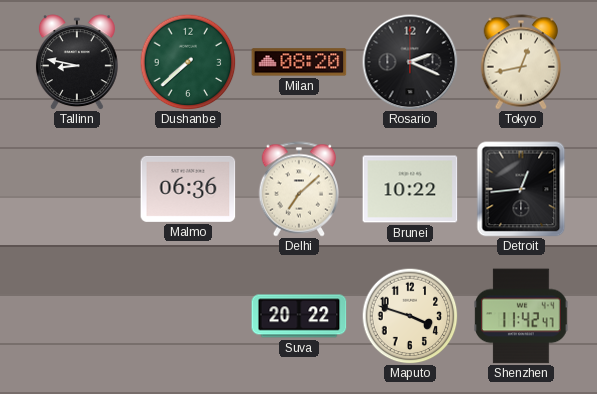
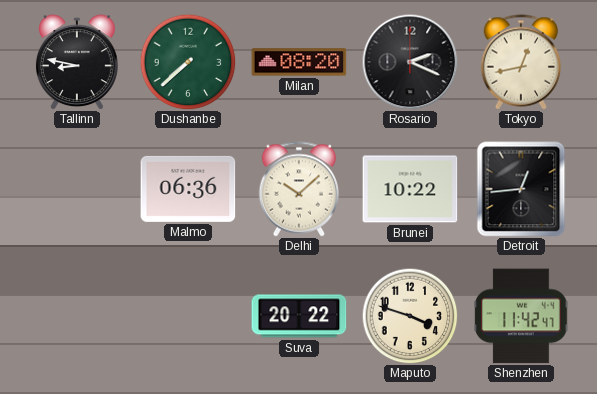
Delhi: 7:08 -> 10:08 (299, 189)
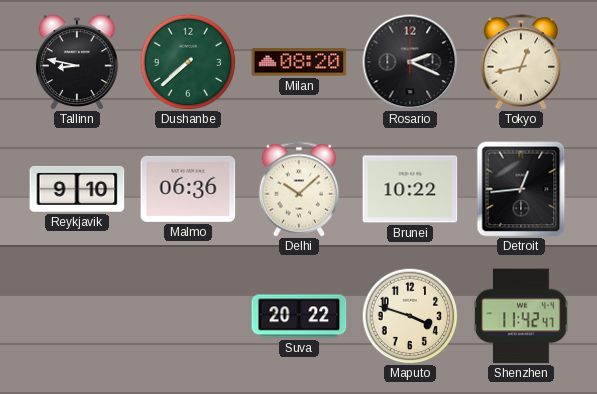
Reykjavik: none -> 9:10 (77, 189)
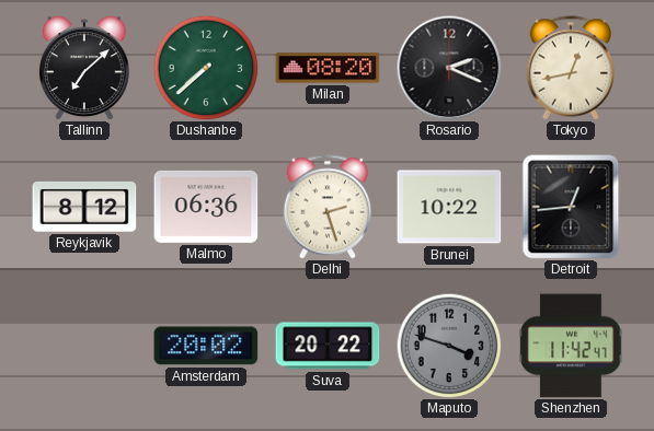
Tallinn: 8:47 -> 7:08 (84, 68)
Reykjavik: 9:10 -> 8:12 (84, 207)
Delhi: 10:08 -> 2:27 (328, 207)
Amsterdam: none -> 20:02 (206, 346)
Maputo dial: cream -> grey (449, 346)
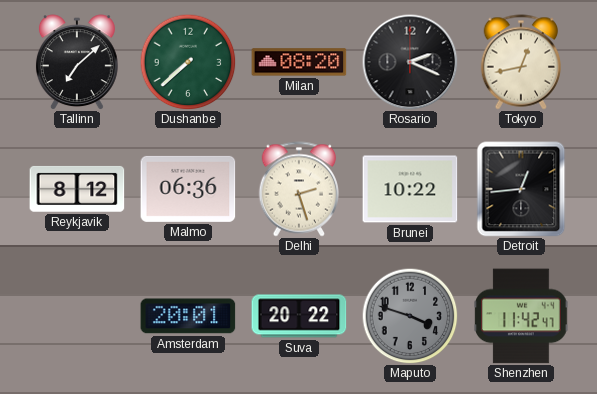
Amsterdam: 20:02 -> 20:01 (188, 316)
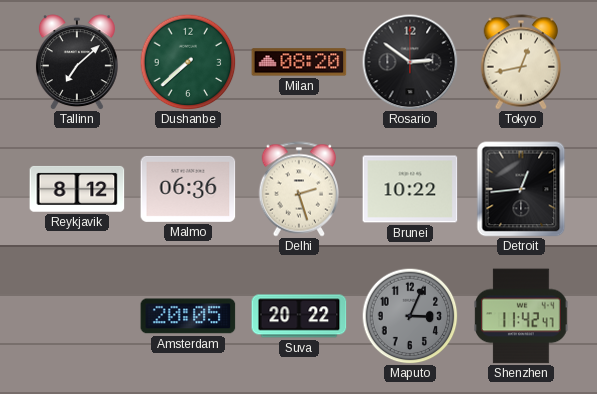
Rosario: 2:19 -> 2:51 (410, 62)
Amsterdam: 20:01 -> 20:05 (188, 316)
Maputo: 3:48 -> 3:04 (410, 316)
